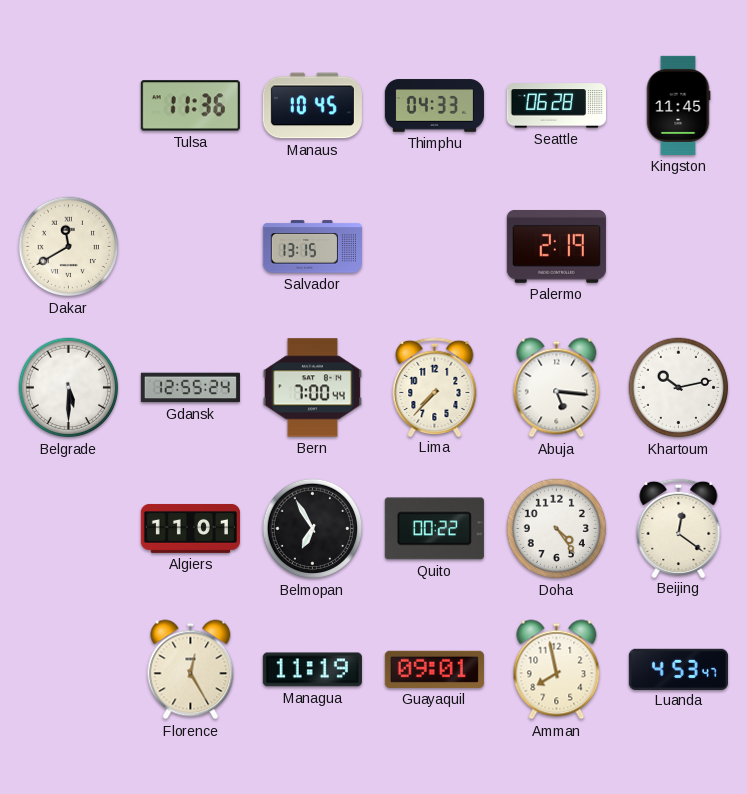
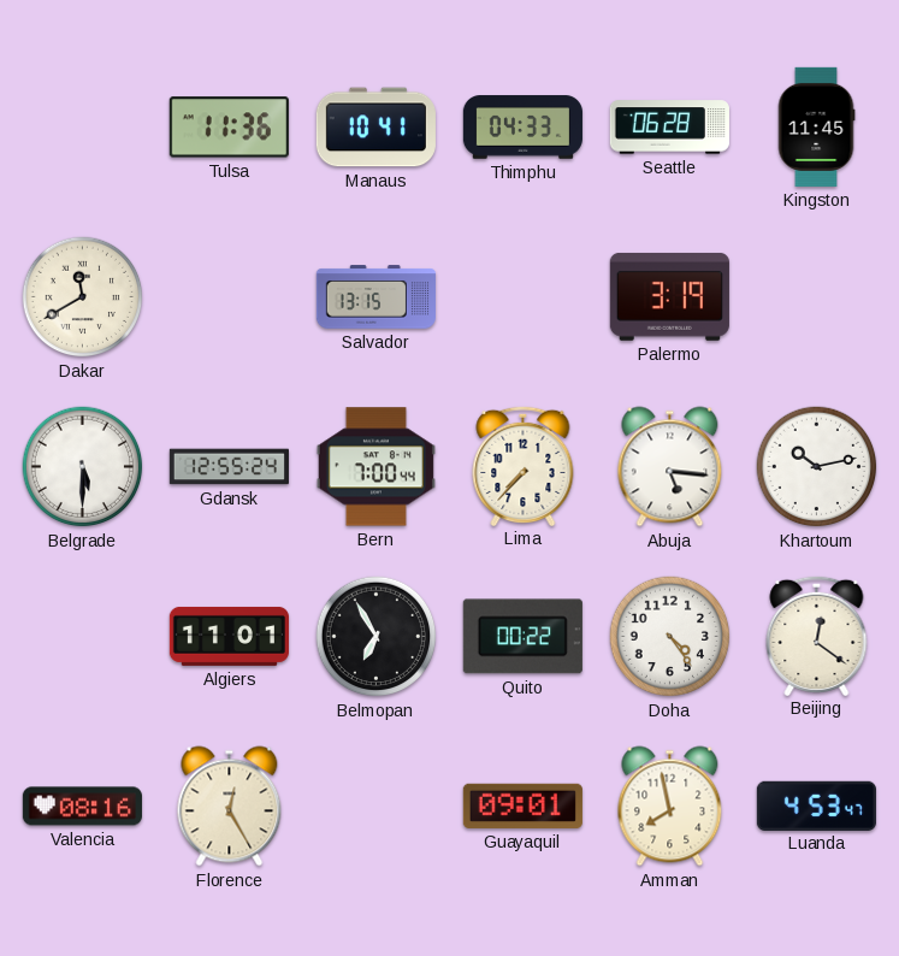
Manaus: 10:45 -> 10:41 (375, 128)
Palermo: 2:19 -> 3:19 (669, 296)
Valencia: none -> 08:16 (82, 807)
Managua: 11:19 -> none (312, 670)
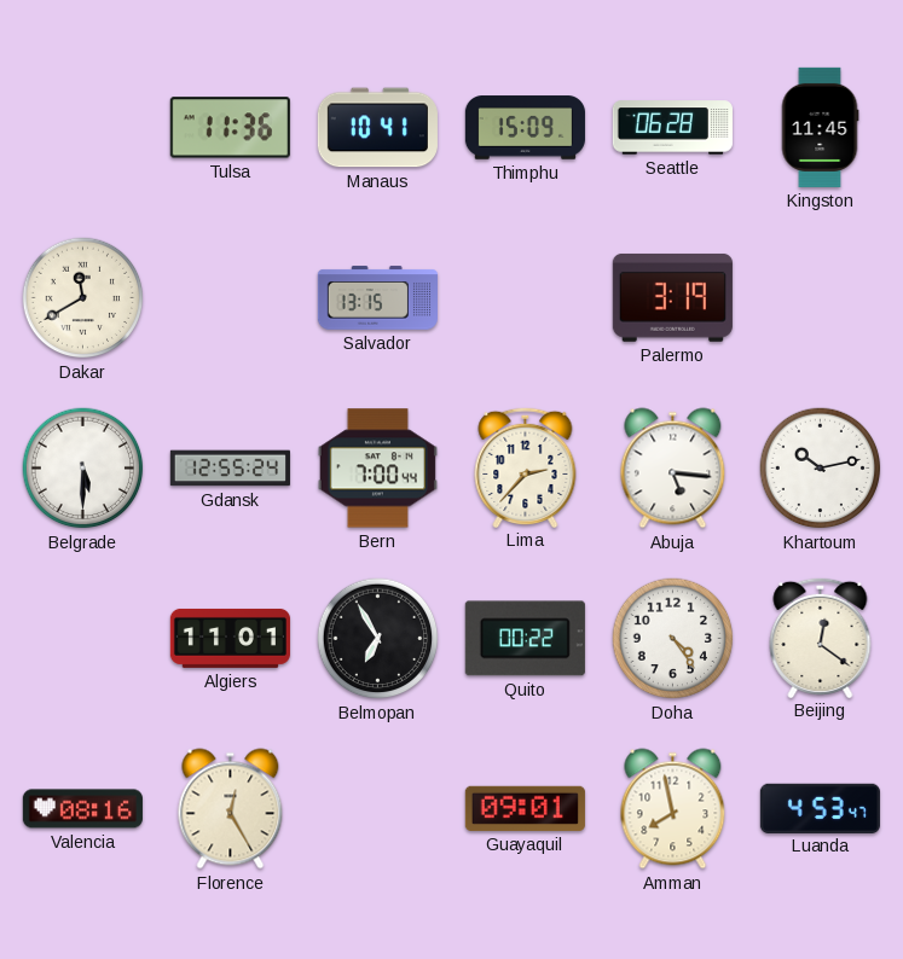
Thimphu: 04:33 -> 15:09 (525, 128)
Lima: 7:37 -> 2:37 (526, 466)
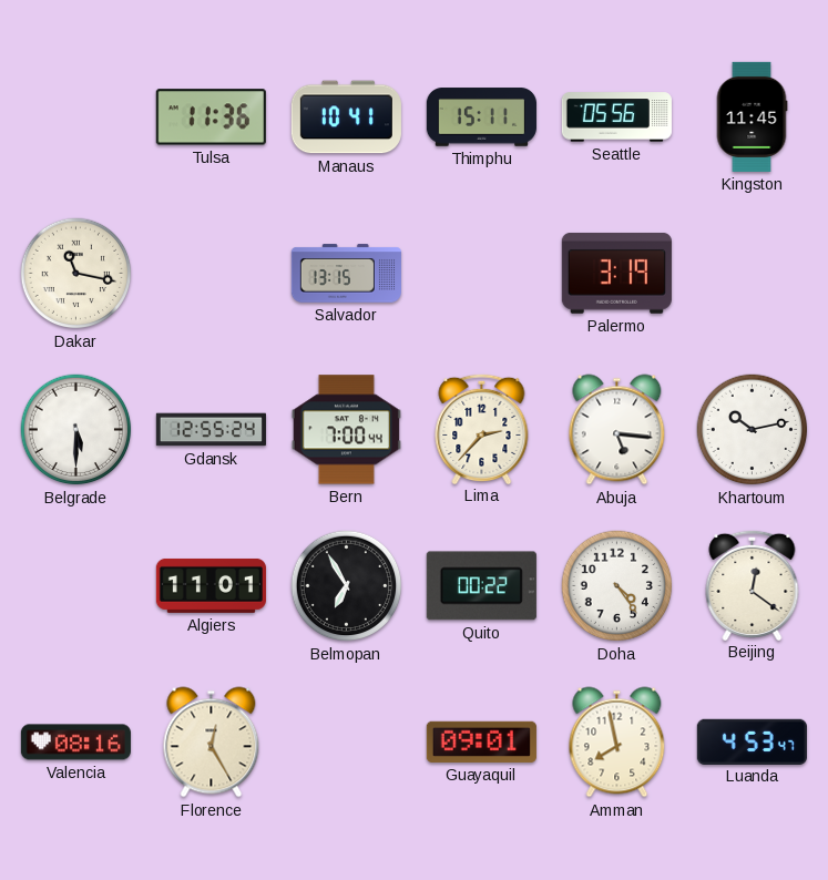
Thimphu: 15:09 -> 15:11 (481, 117)
Seattle: 06:28 -> 05:56 (616, 117)
Dakar: 11:40 -> 11:17 (76, 274)
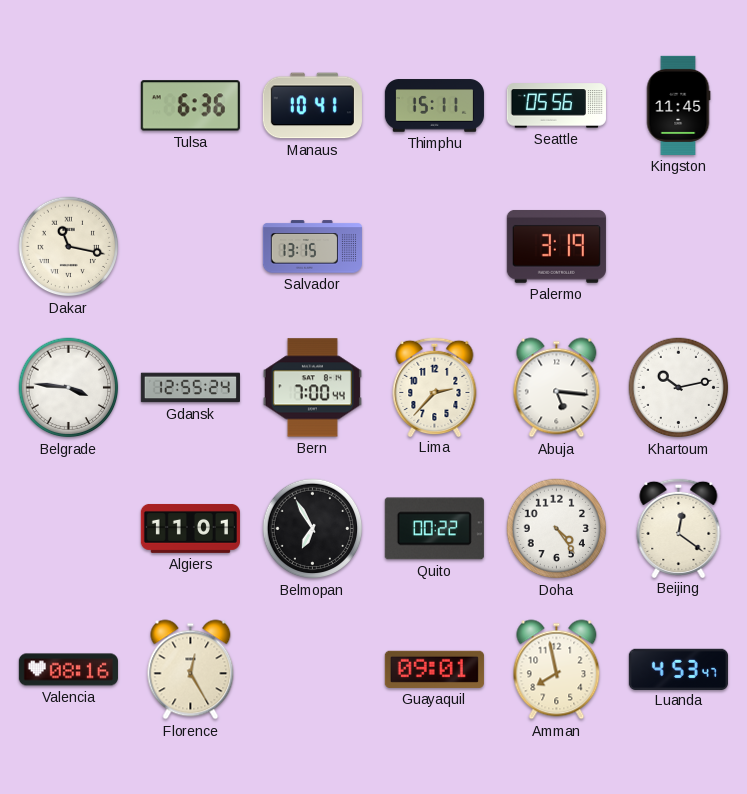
Tulsa: 11:36 -> 6:36 (190, 106)
Belgrade: 5:30 -> 3:46 (69, 388)
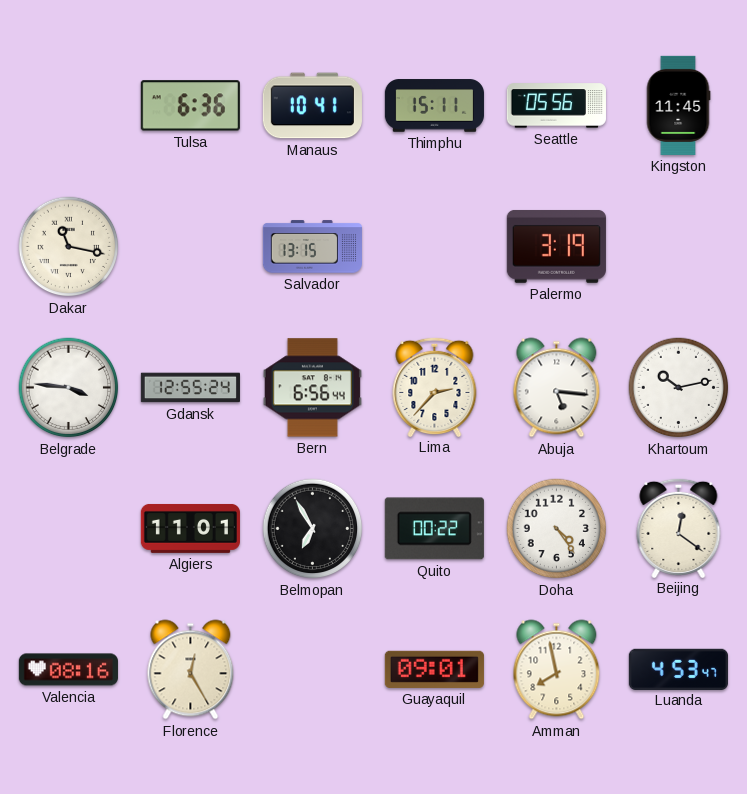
Bern: 7:00 -> 6:56 (312, 388)
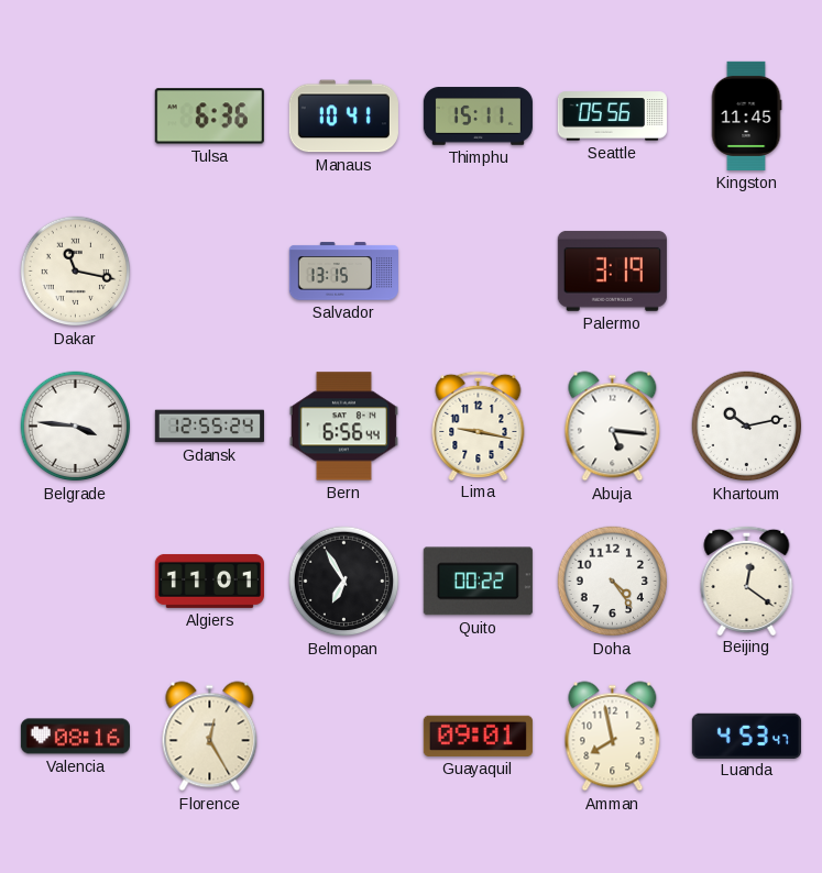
Lima: 2:37 -> 9:17 (479, 424)
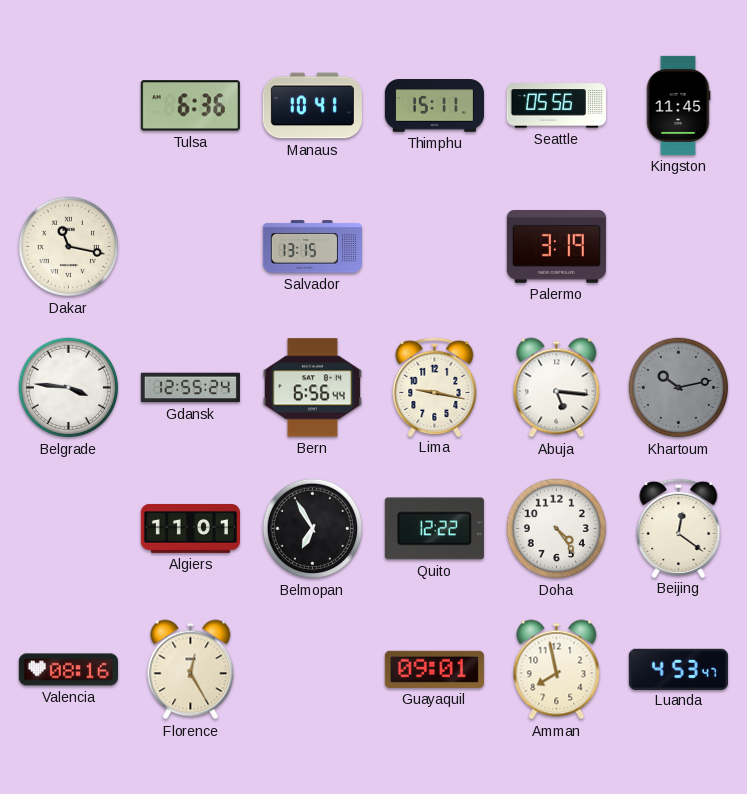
Khartoum dial: white -> grey (679, 388)
Quito: 00:22 -> 12:22 (434, 529)
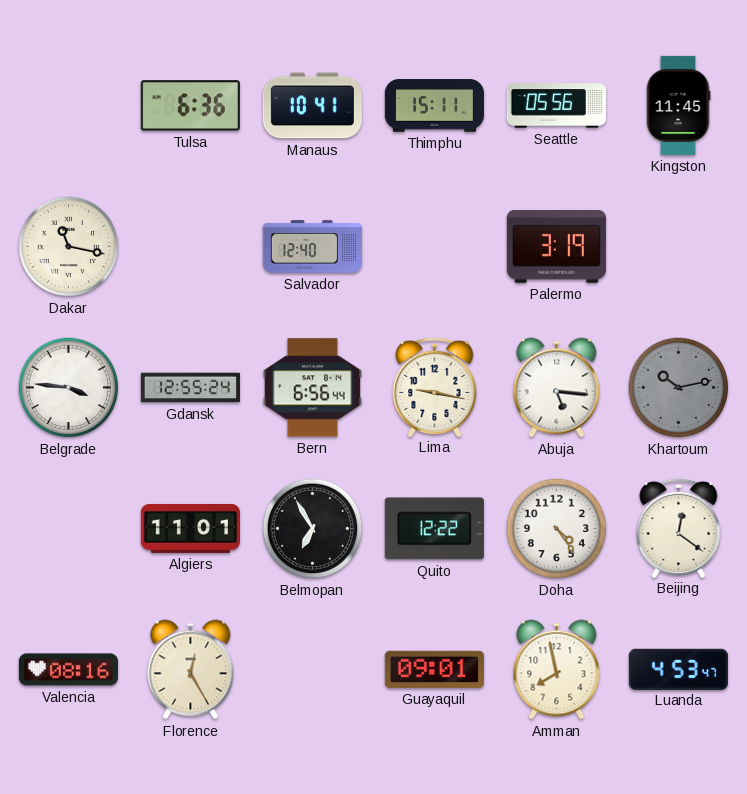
Salvador: 13:15 -> 12:40 (312, 247)
